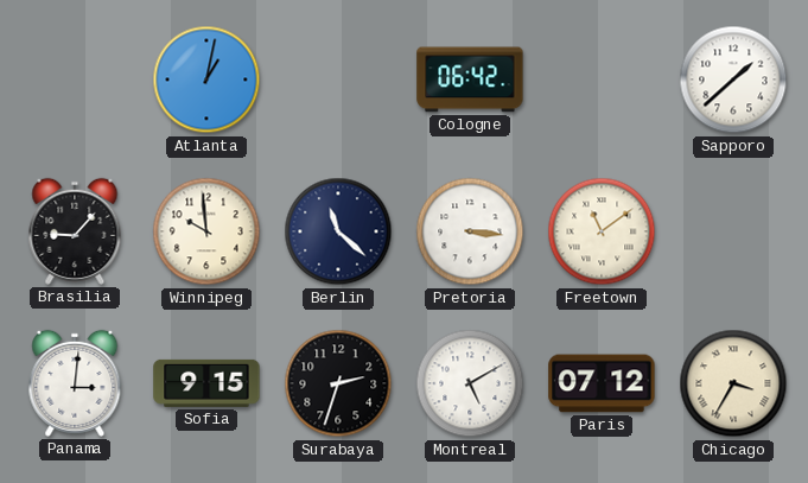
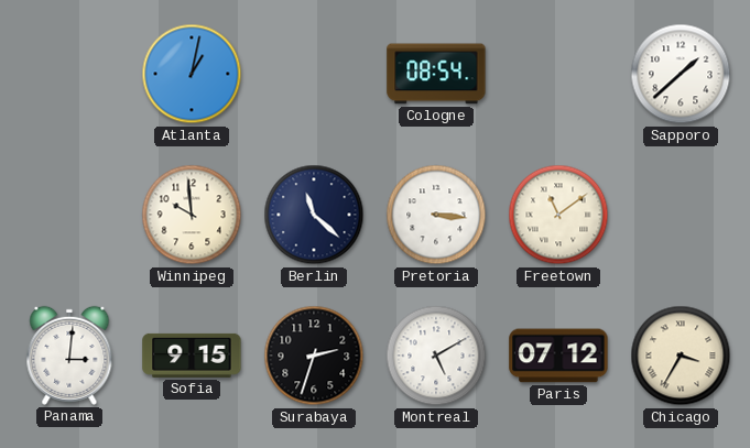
Cologne: 06:42 -> 08:54 (436, 74)
Brasilia: 9:07 -> none (75, 231)
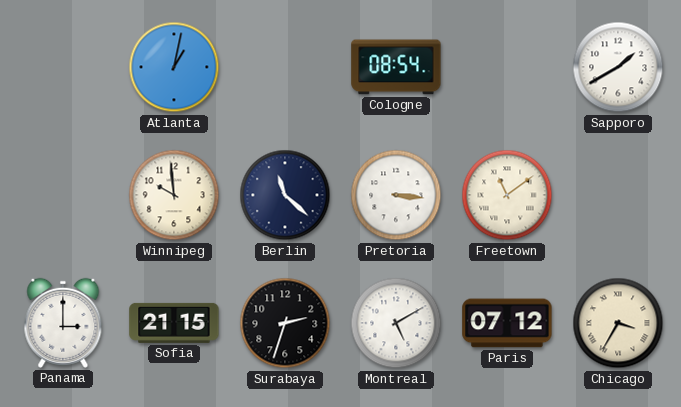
Sapporo: 1:38 -> 1:40 (618, 67)
Panama: 3:01 -> 3:00 (63, 323)
Sofia: 9:15 -> 21:15 (174, 323)
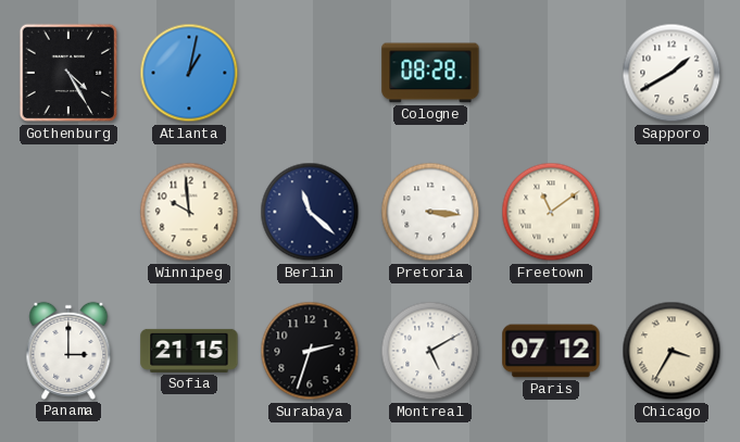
Gothenburg: none -> 4:25 (68, 73)
Cologne: 08:54 -> 08:28 (430, 73)
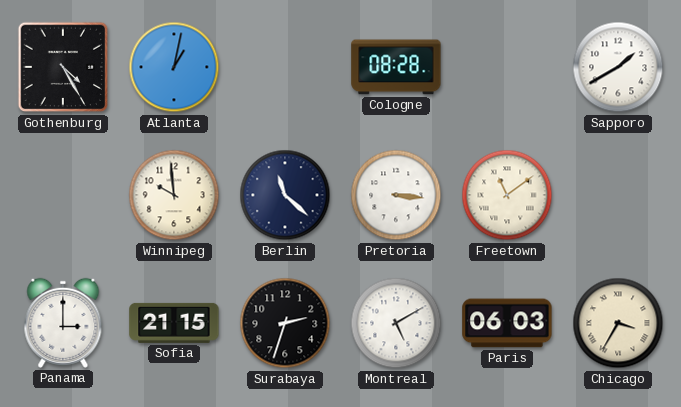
Paris: 07:12 -> 06:03 (507, 323)
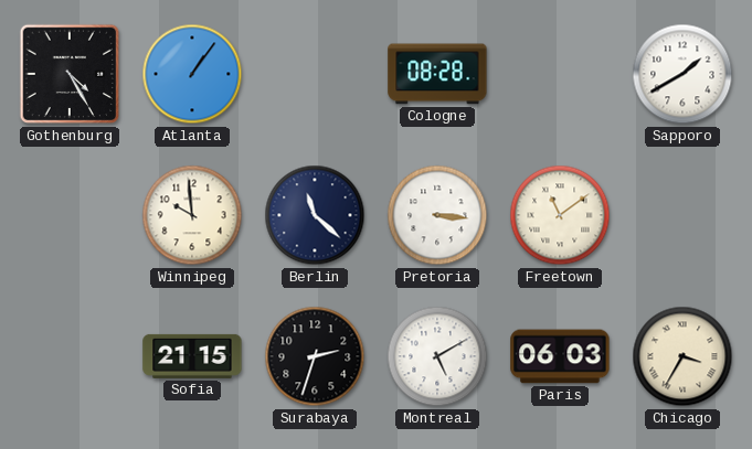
Atlanta: 1:02 -> 1:06 (192, 74)
Panama: 3:00 -> none (63, 323)
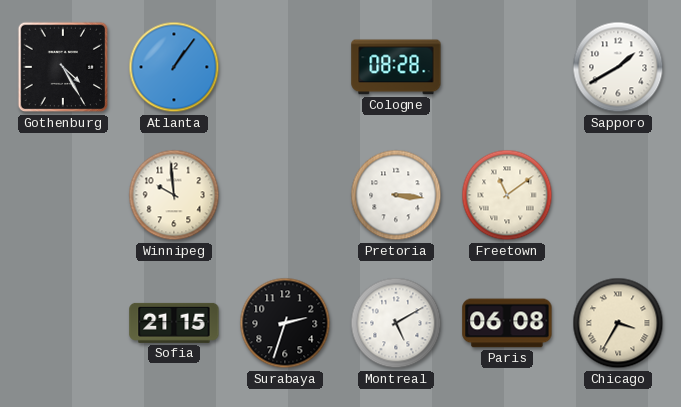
Berlin: 11:22 -> none (315, 215)
Paris: 06:03 -> 06:08 (507, 323)
